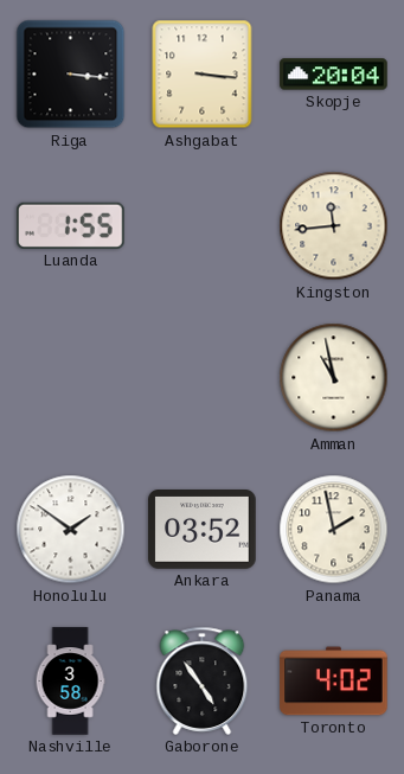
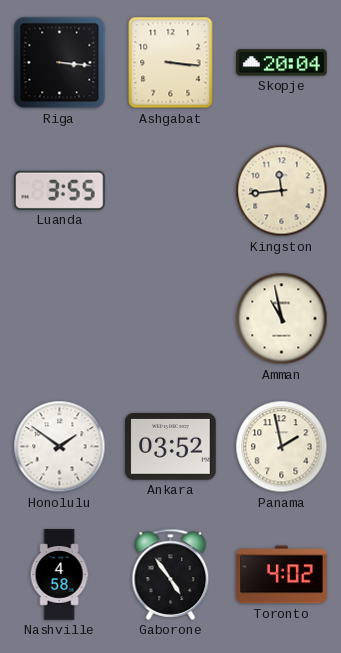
Luanda: 1:55 -> 3:55 (60, 190)
Nashville: 3:58 -> 4:58 (59, 575)
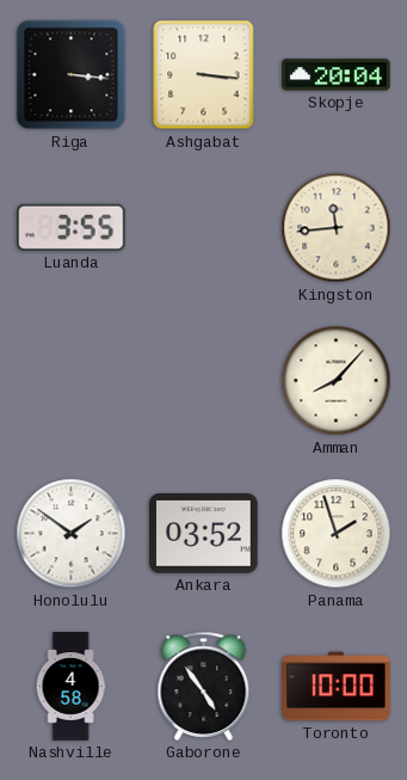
Amman: 10:58 -> 8:07 (337, 381)
Panama: 1:58 -> 1:57 (337, 534)
Toronto: 4:02 -> 10:00 (337, 687)
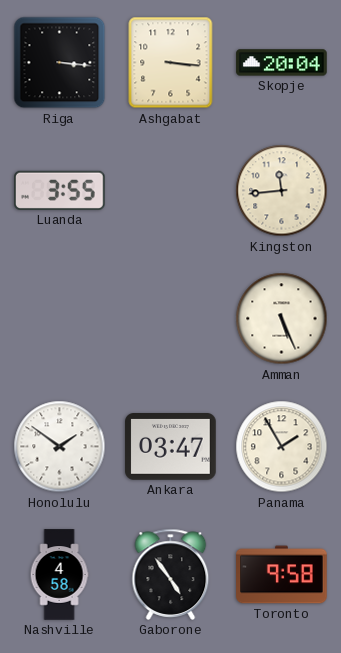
Amman: 8:07 -> 5:26 (282, 319)
Ankara: 03:52 -> 03:47 (171, 447)
Panama: 1:57 -> 1:55 (282, 447)
Toronto: 10:00 -> 9:58 (282, 575)
